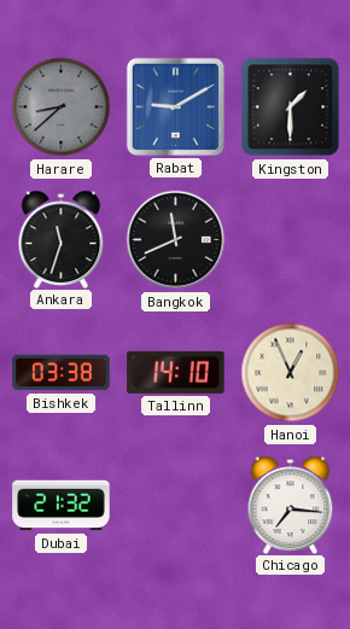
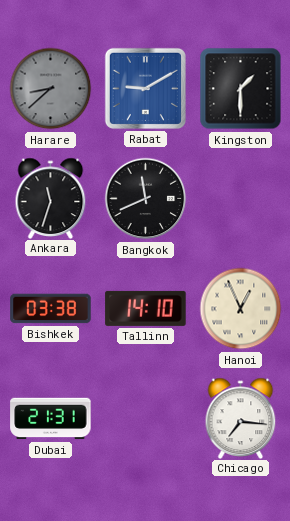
Dubai: 21:32 -> 21:31 (51, 419)
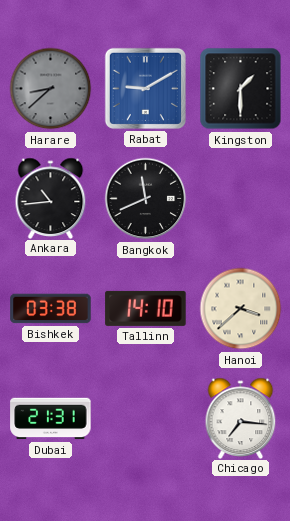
Ankara: 11:33 -> 10:44 (51, 198)
Hanoi: 12:56 -> 3:38 (241, 309)
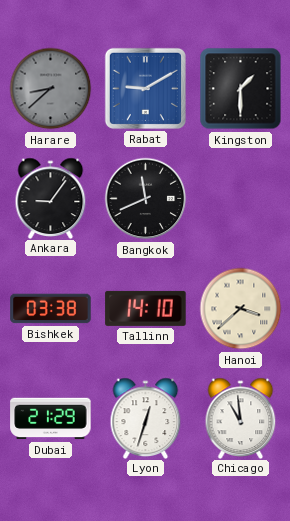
Ankara: 10:44 -> 9:06 (51, 198)
Dubai: 21:31 -> 21:29 (51, 419)
Lyon: none -> 12:33 (146, 418)
Chicago: 7:16 -> 10:59 (241, 418)
